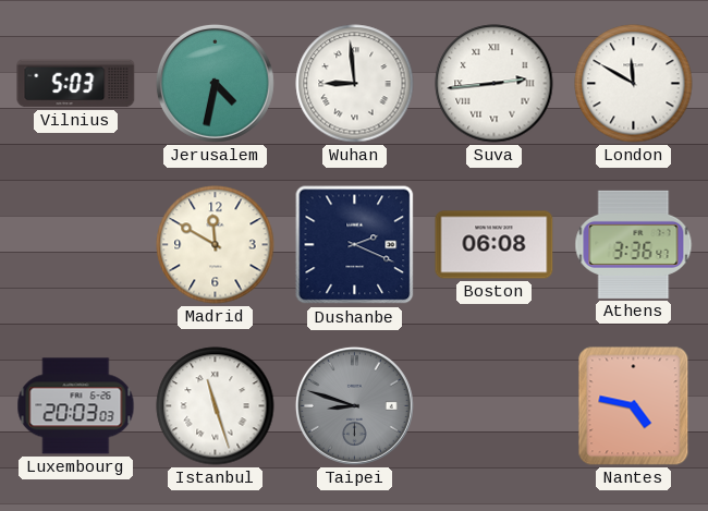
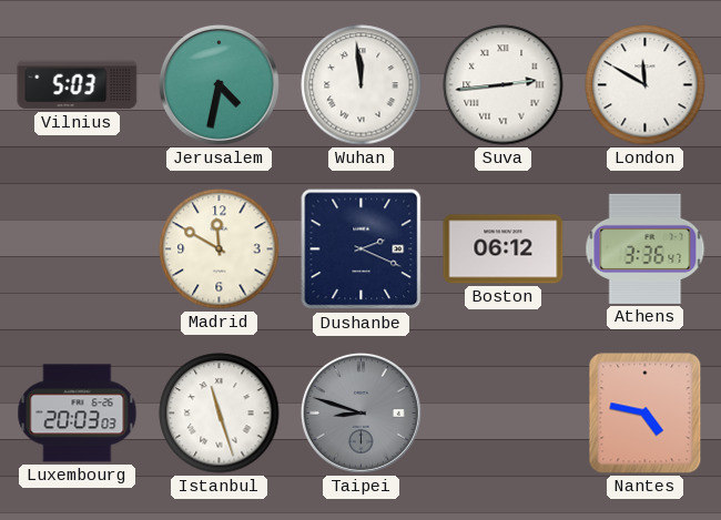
Wuhan: 8:59 -> 11:59 (362, 85)
Boston: 06:08 -> 06:12 (504, 249)
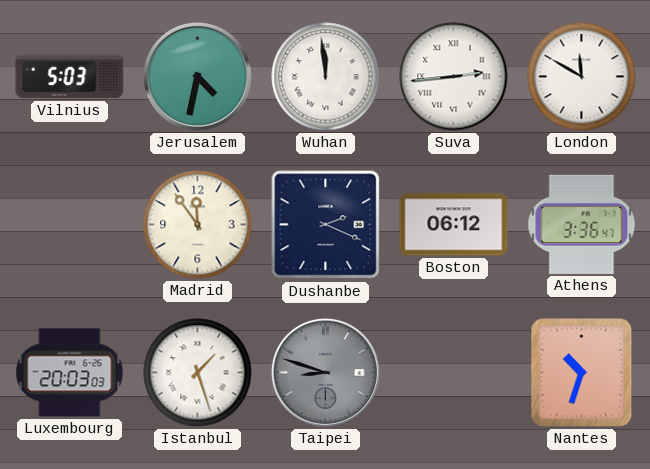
Madrid: 11:50 -> 11:54 (198, 225)
Istanbul: 11:27 -> 1:27 (198, 373)
Nantes: 4:47 -> 10:33 (582, 373)
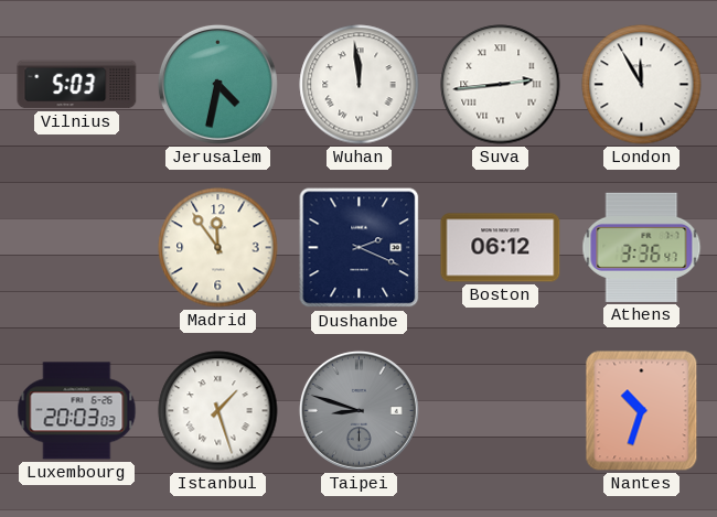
London: 11:50 -> 11:55 (642, 85)
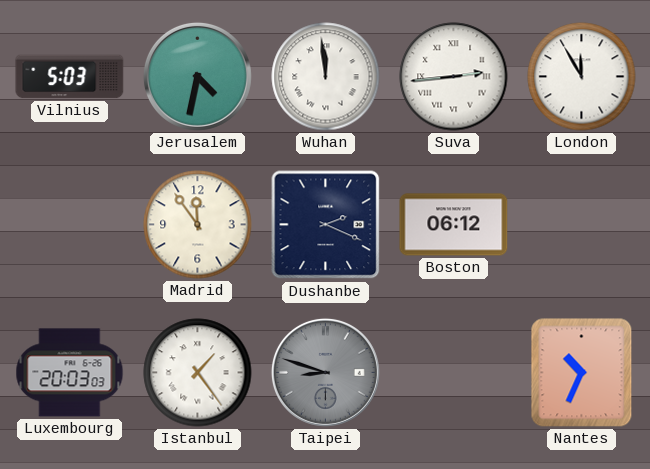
Athens: 3:36 -> none (642, 247)
Istanbul: 1:27 -> 1:24 (198, 373)
Nantes: 10:33 -> 10:34 (582, 373)
